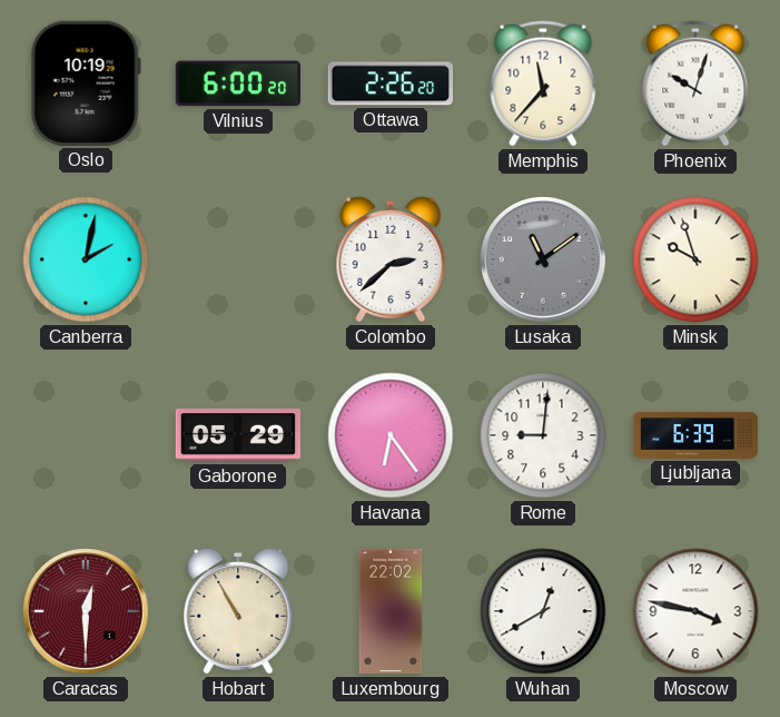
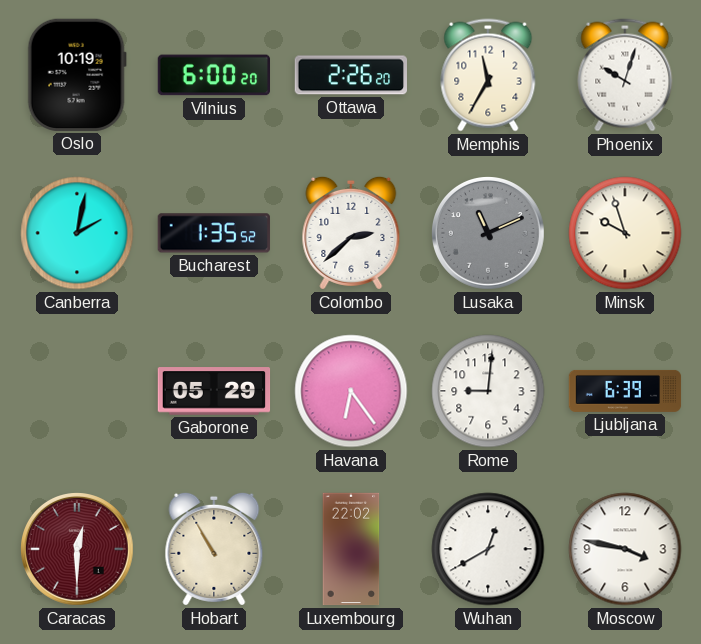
Memphis: 11:37 -> 11:35 (488, 75)
Bucharest: none -> 1:35 (214, 233)
Lusaka: 11:09 -> 11:11 (489, 234)
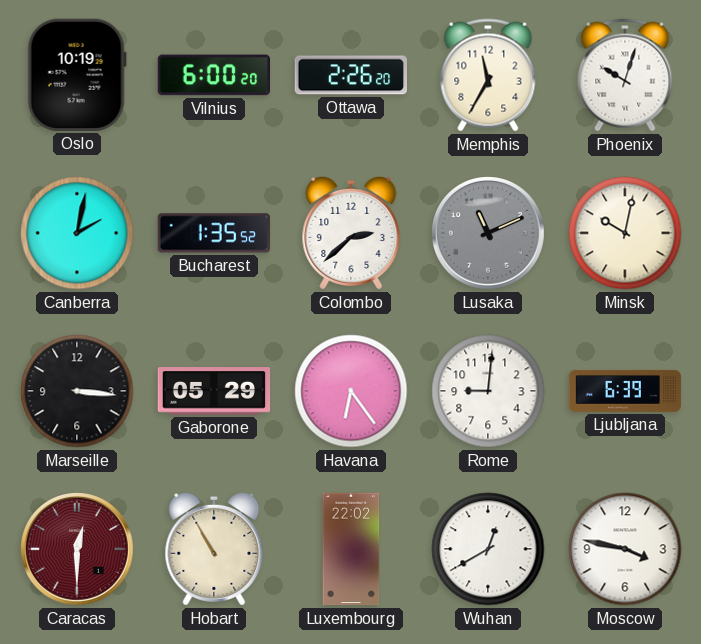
Minsk: 9:57 -> 10:02 (625, 233)
Marseille: none -> 3:16 (77, 391)
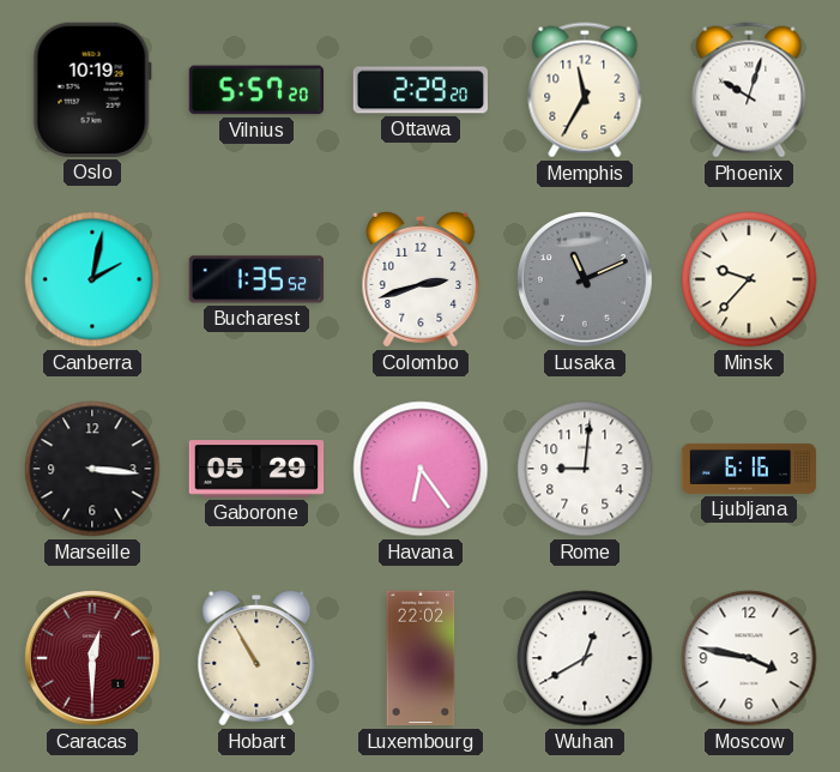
Vilnius: 6:00 -> 5:57 (255, 90)
Ottawa: 2:26 -> 2:29 (419, 90)
Colombo: 2:38 -> 2:42 (421, 279)
Minsk: 10:02 -> 9:37 (749, 279)
Ljubljana: 6:39 -> 6:16 (749, 469)
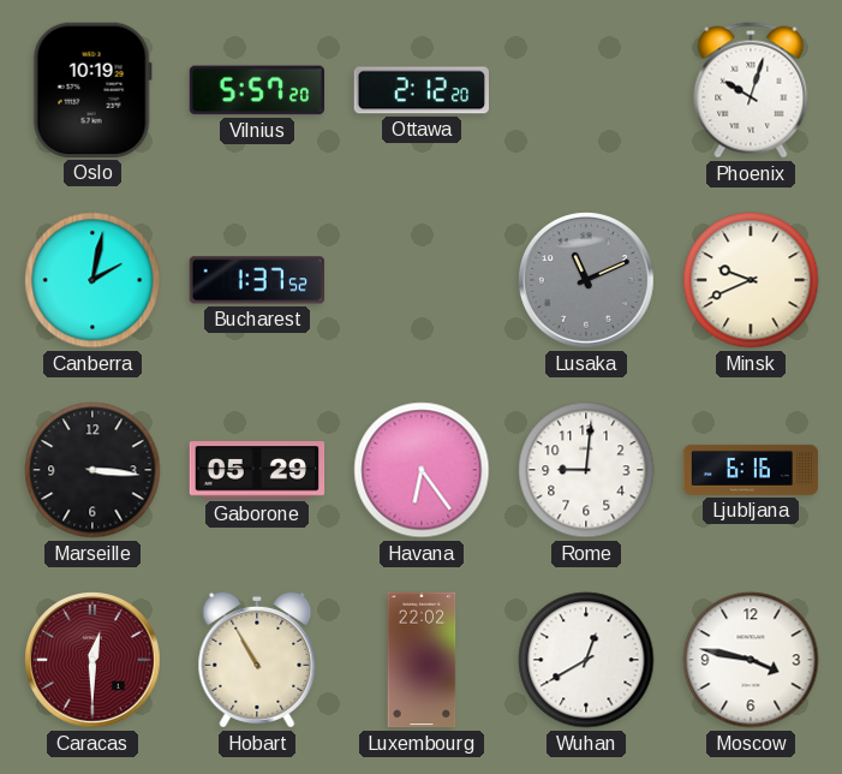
Ottawa: 2:29 -> 2:12 (420, 90)
Memphis: 11:35 -> none (585, 90)
Bucharest: 1:35 -> 1:37 (257, 280)
Colombo: 2:42 -> none (421, 279)
Minsk: 9:37 -> 9:41 (751, 280)
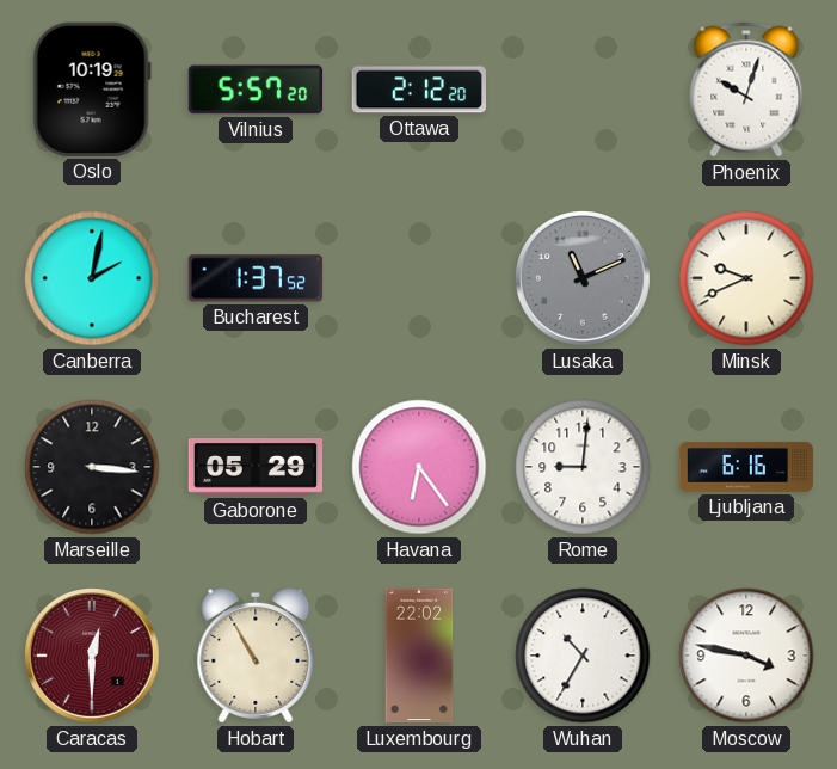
Wuhan: 12:40 -> 10:35 (583, 656)
